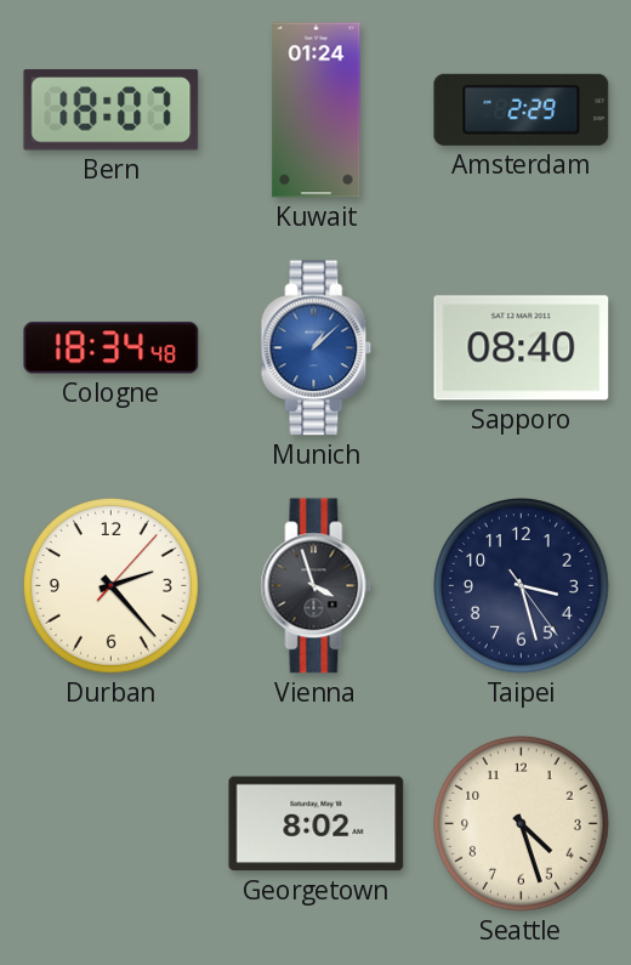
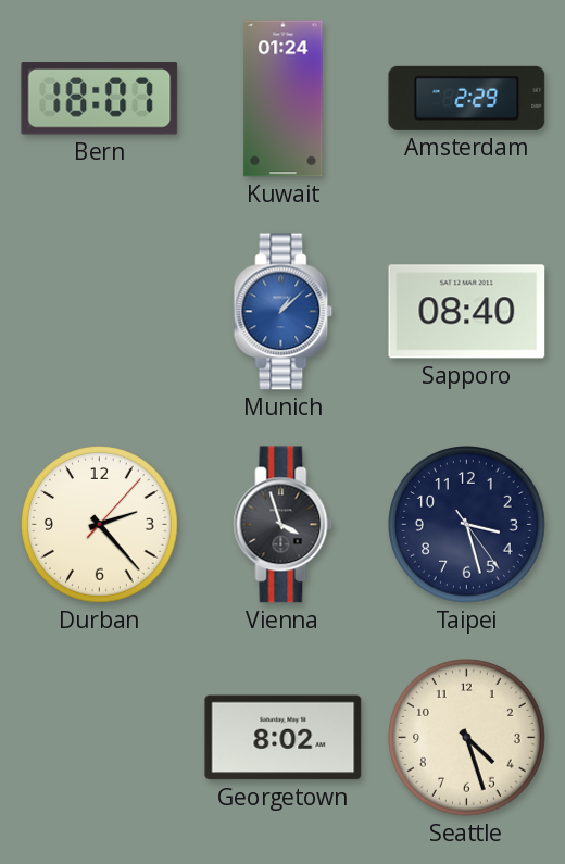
Cologne: 18:34 -> none (112, 348)
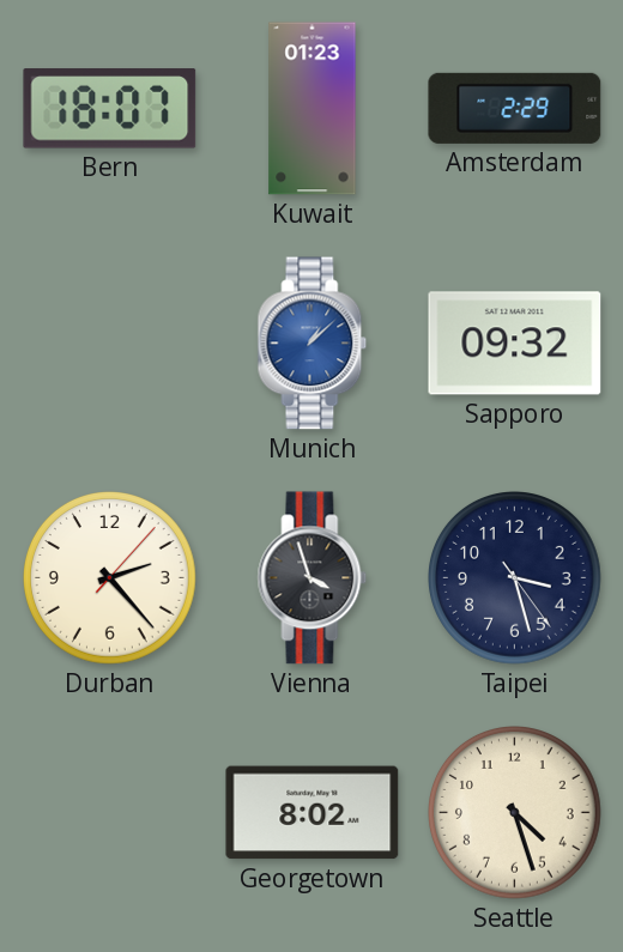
Kuwait: 01:24 -> 01:23 (313, 109)
Sapporo: 08:40 -> 09:32 (515, 344)
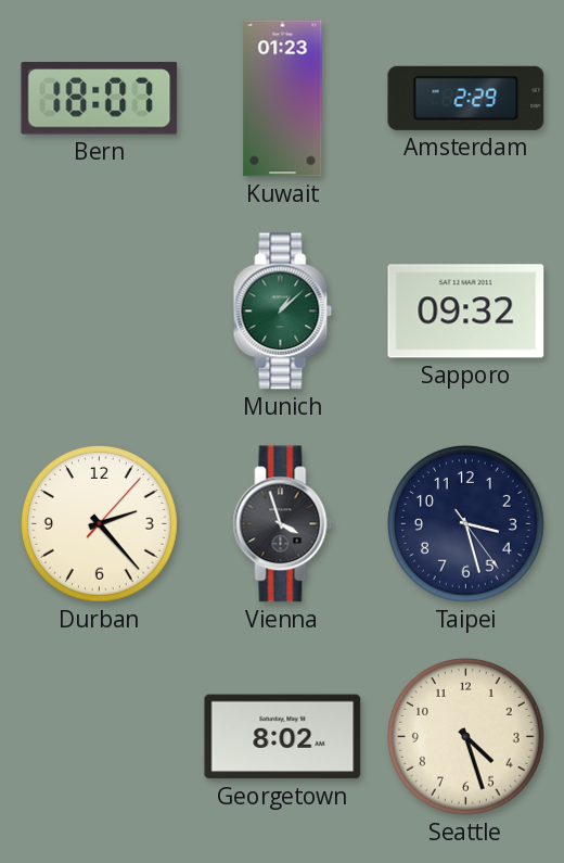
Munich dial: blue -> green (283, 312)
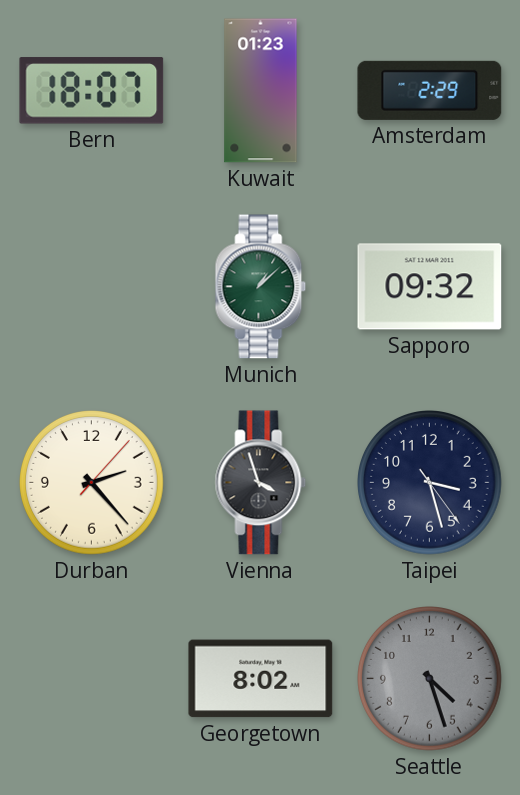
Seattle dial: cream -> grey (430, 679)
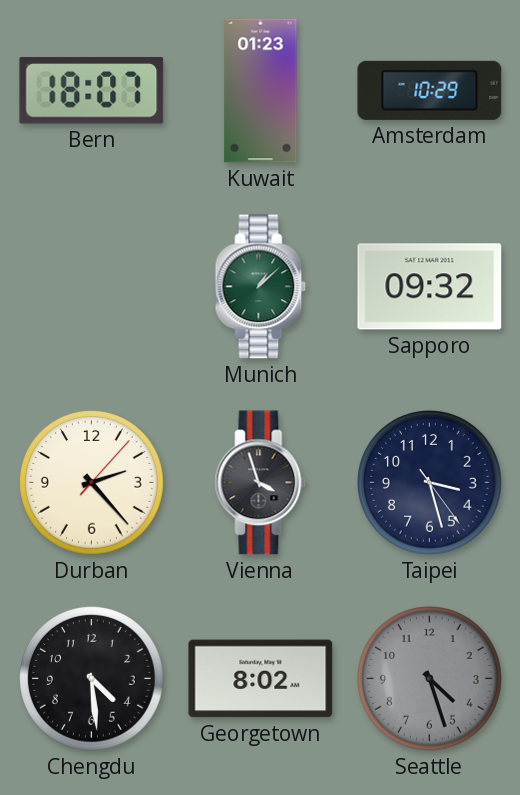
Amsterdam: 2:29 -> 10:29 (430, 90)
Chengdu: none -> 4:29 (92, 679)
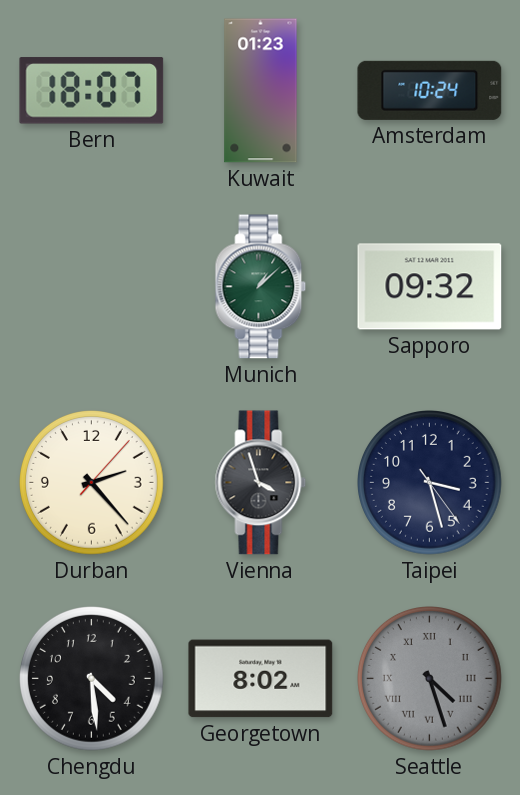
Amsterdam: 10:29 -> 10:24 (430, 90)
Seattle numerals: Arabic -> Roman (430, 679)
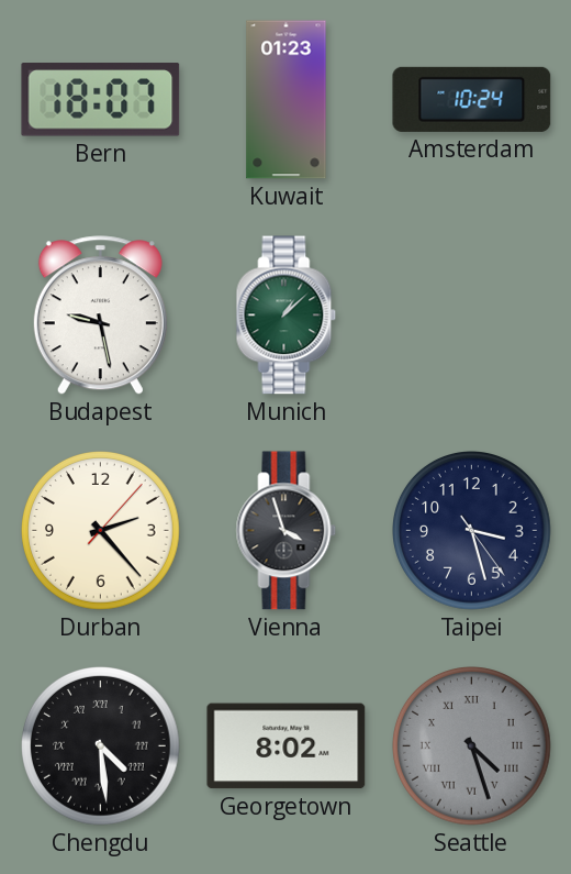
Budapest: none -> 9:28 (100, 316)
Sapporo: 09:32 -> none (430, 287)
Chengdu numerals: Arabic -> Roman (101, 746)
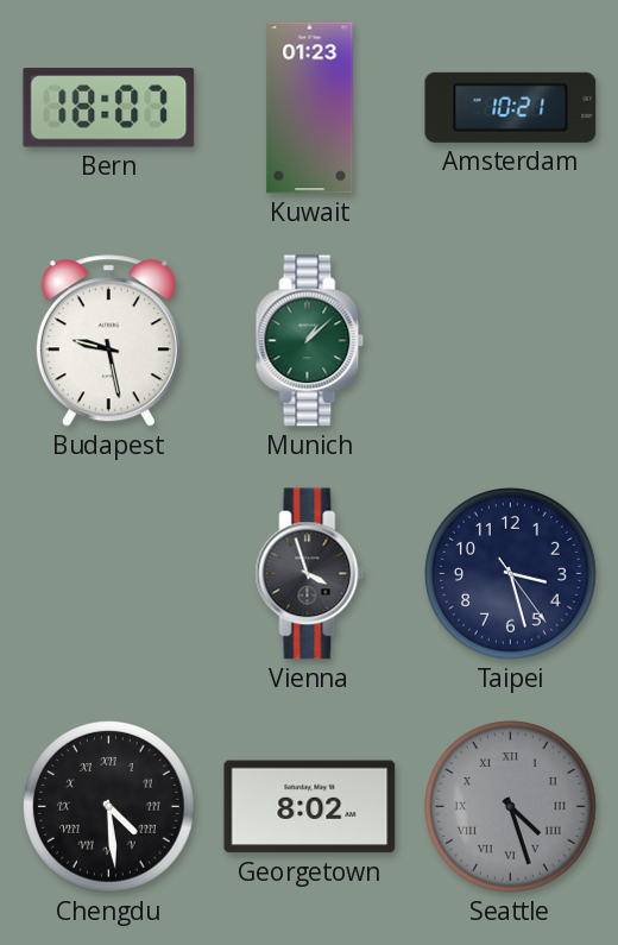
Amsterdam: 10:24 -> 10:21 (511, 107)
Durban: 2:23 -> none (101, 531)
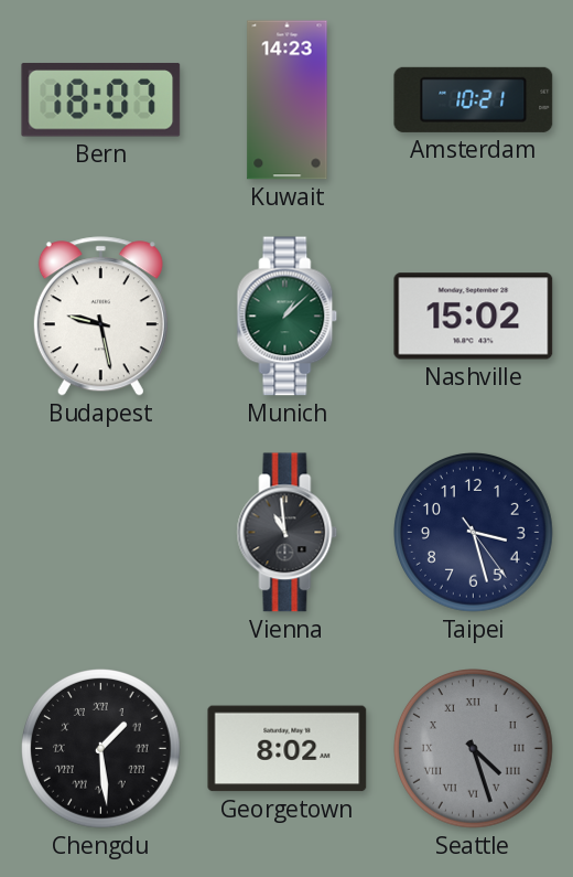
Kuwait: 01:23 -> 14:23 (288, 100)
Nashville: none -> 15:02 (474, 317)
Vienna: 3:57 -> 10:59 (288, 533)
Chengdu: 4:29 -> 1:29 (101, 749)
